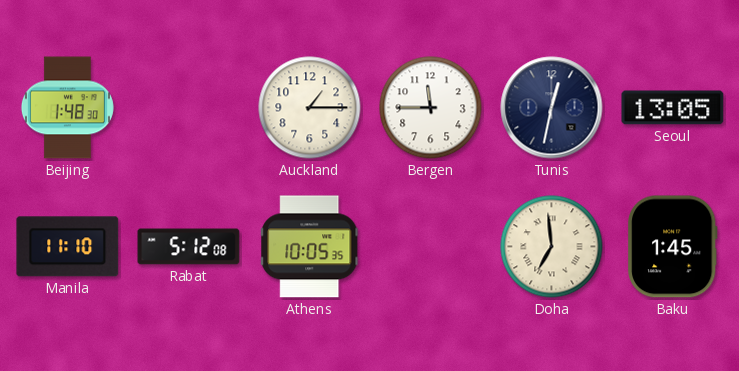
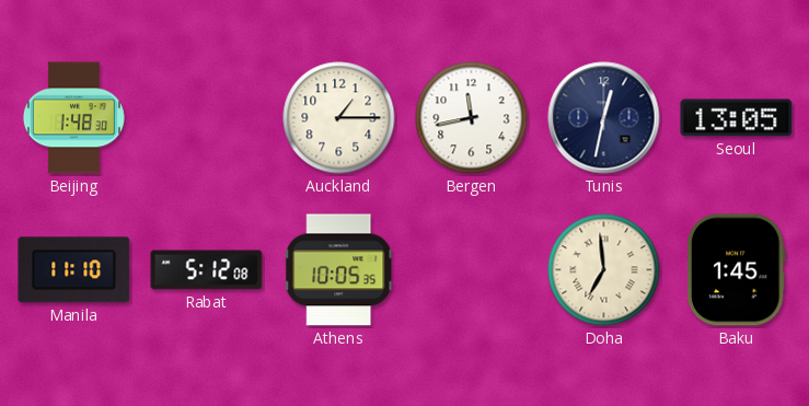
Bergen: 11:45 -> 11:43 (472, 118)
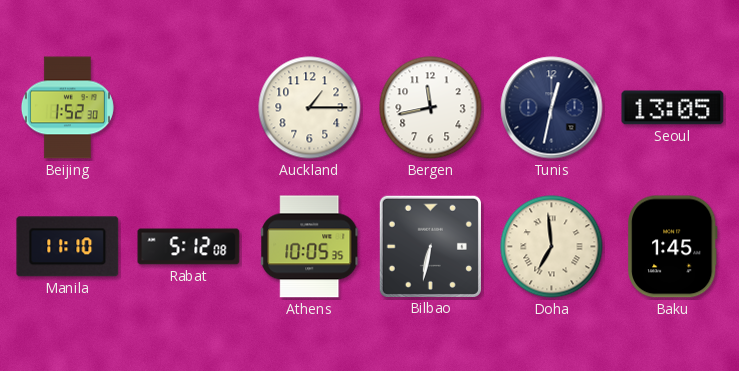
Beijing: 1:48 -> 1:52 (67, 108)
Bilbao: none -> 6:32 (430, 246)
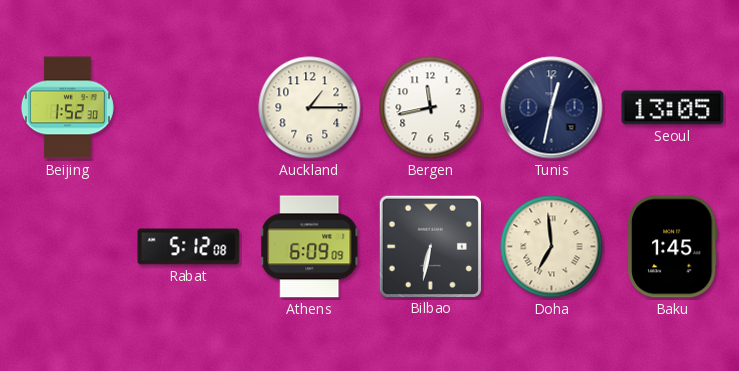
Manila: 11:10 -> none (68, 247)
Athens: 10:05 -> 6:09 (310, 247)
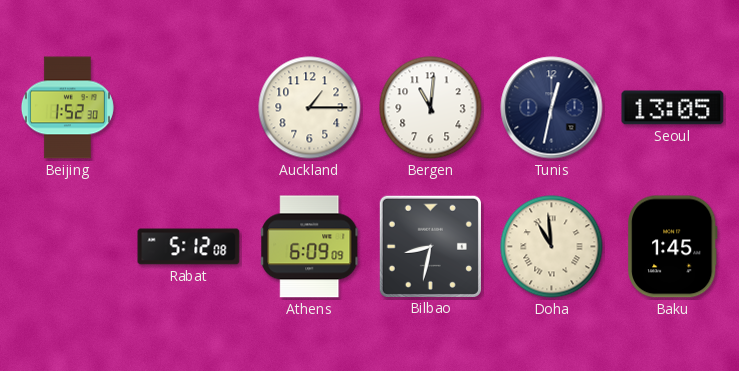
Bergen: 11:43 -> 11:01 (431, 108)
Bilbao: 6:32 -> 8:32 (430, 246)
Doha: 6:59 -> 10:59 (552, 247)
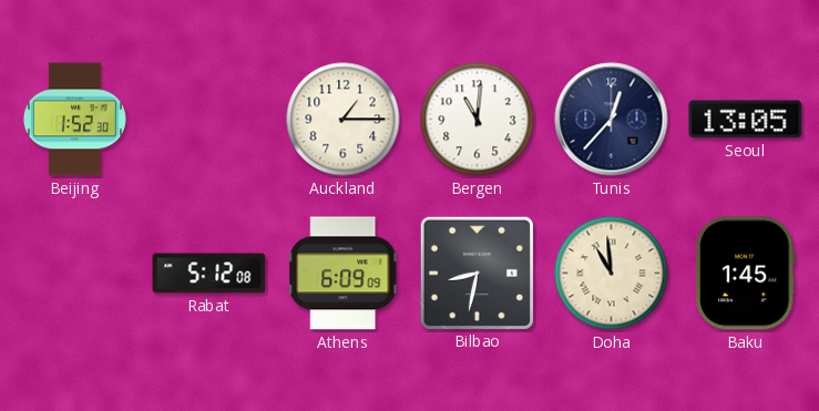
Tunis: 12:32 -> 12:37 (612, 120)
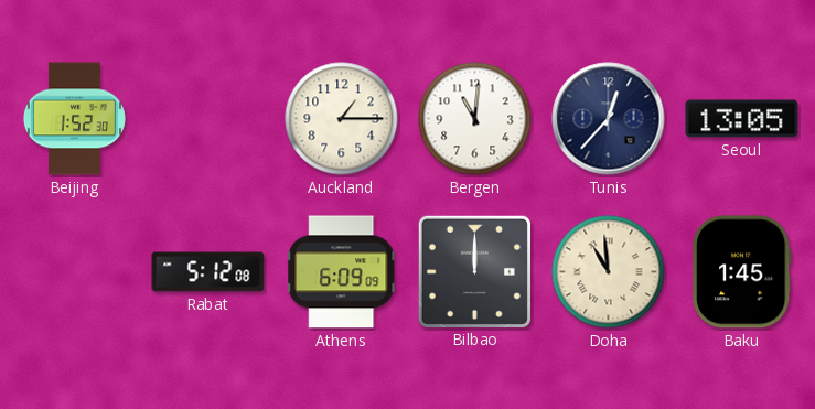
Bilbao: 8:32 -> 12:00 (474, 271)
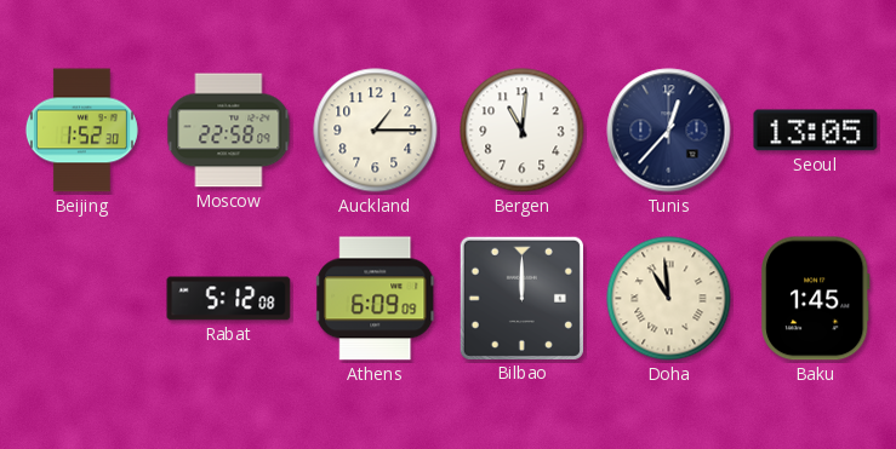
Moscow: none -> 22:58 (229, 131)
